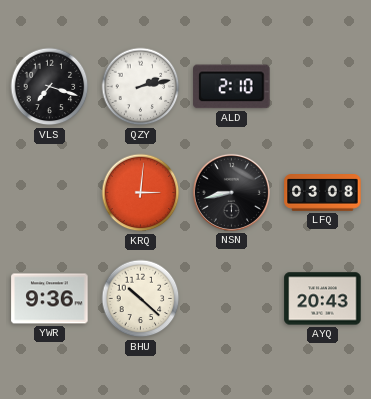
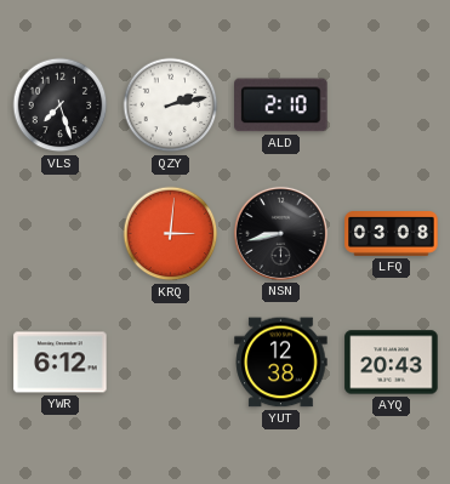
VLS: 7:18 -> 7:27 (61, 106)
YWR: 9:36 -> 6:12 (61, 363)
BHU: 10:22 -> none (141, 299)
YUT: none -> 12:38 (281, 363)
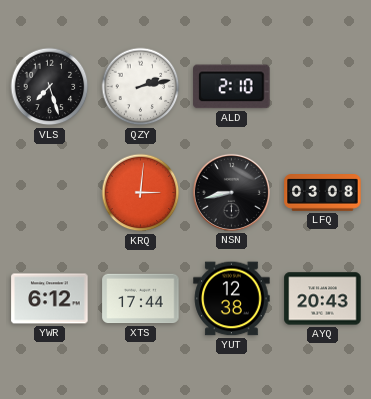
XTS: none -> 17:44 (141, 299)
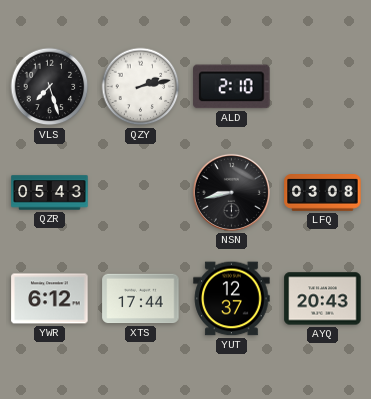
QZR: none -> 05:43 (50, 193)
KRQ: 3:01 -> none (141, 193)
YUT: 12:38 -> 12:37 (232, 299)
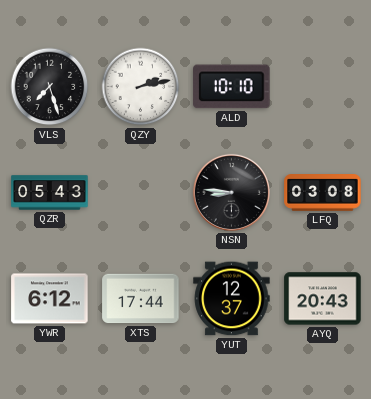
ALD: 2:10 -> 10:10 (232, 87)
NSN: 8:43 -> 8:46 (231, 192)
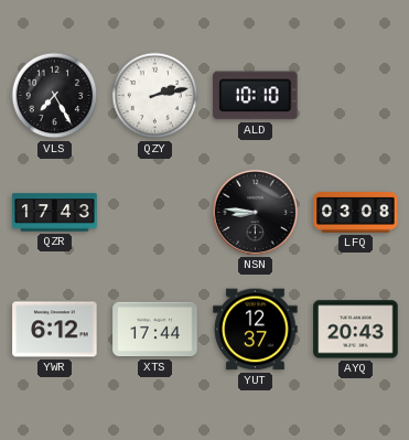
VLS: 7:27 -> 7:25 (55, 96)
QZR: 05:43 -> 17:43 (55, 213)
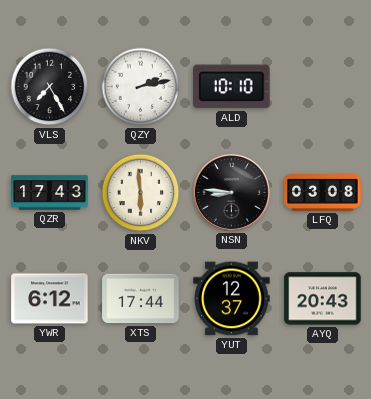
NKV: none -> 5:59 (141, 193)
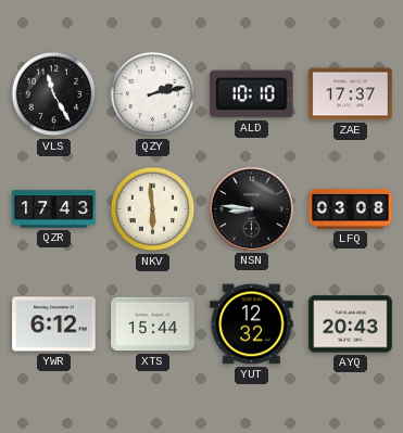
VLS: 7:25 -> 11:25 (54, 94)
ZAE: none -> 17:37 (351, 94)
XTS: 17:44 -> 15:44 (153, 324)
YUT: 12:37 -> 12:32 (252, 324)
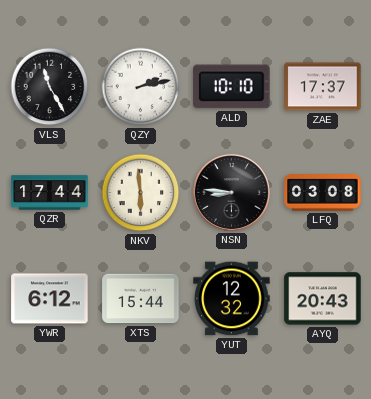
QZR: 17:43 -> 17:44 (50, 193)
